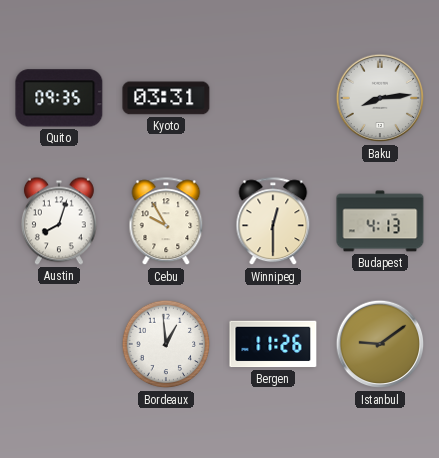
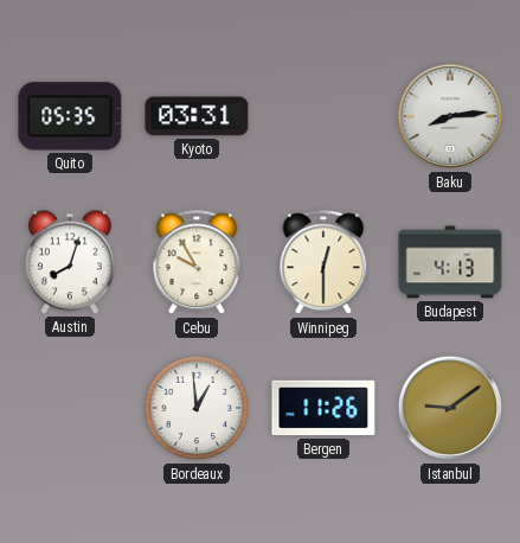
Quito: 09:35 -> 05:35 (70, 116)
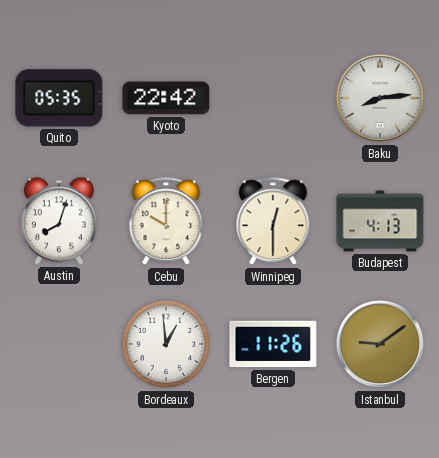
Kyoto: 03:31 -> 22:42 (166, 98)
Cebu: 9:55 -> 10:00 (166, 222)
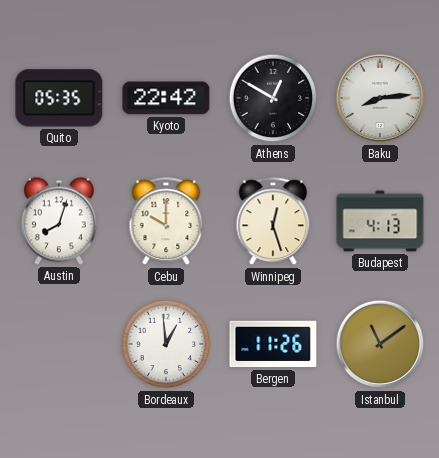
Athens: none -> 12:50 (273, 98)
Winnipeg: 12:30 -> 12:27 (273, 222)
Istanbul: 9:09 -> 11:09 (380, 344)
